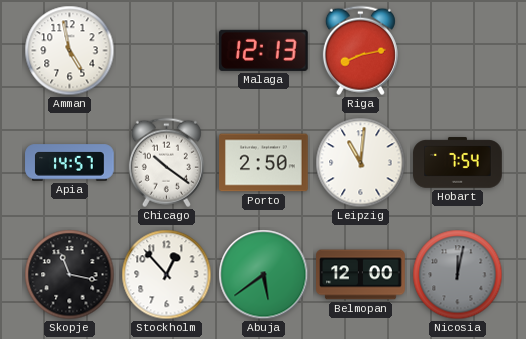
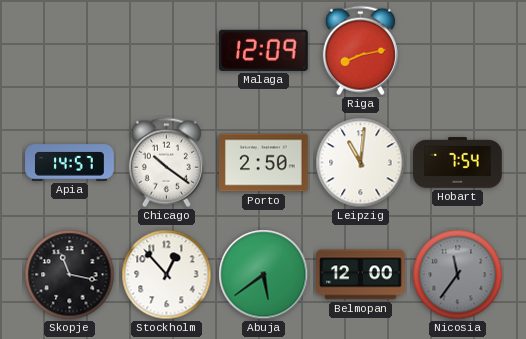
Amman: 4:58 -> none (70, 51)
Malaga: 12:13 -> 12:09 (264, 50)
Nicosia: 12:02 -> 11:36 (458, 275)
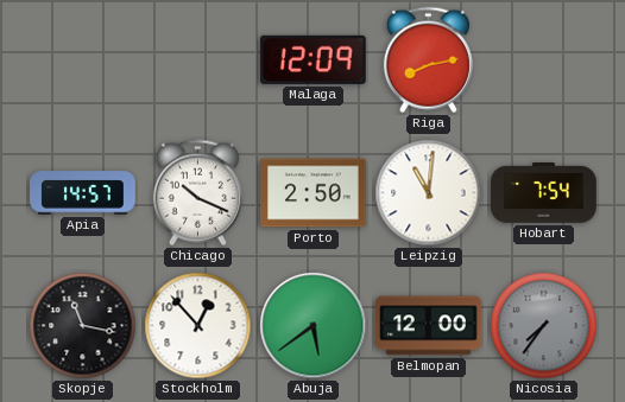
Chicago: 10:21 -> 10:19 (197, 193)
Nicosia: 11:36 -> 7:36 (544, 326)
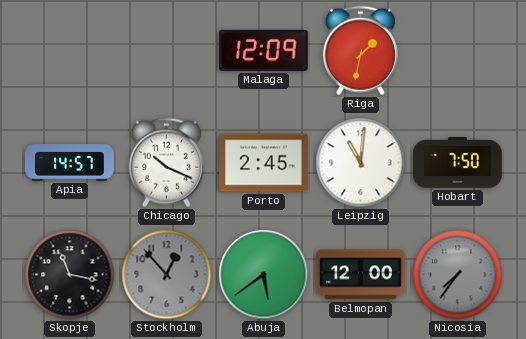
Riga: 8:13 -> 1:32 (360, 51)
Porto: 2:50 -> 2:45 (264, 163)
Hobart: 7:54 -> 7:50 (458, 163)
Stockholm dial: white -> grey (167, 275)
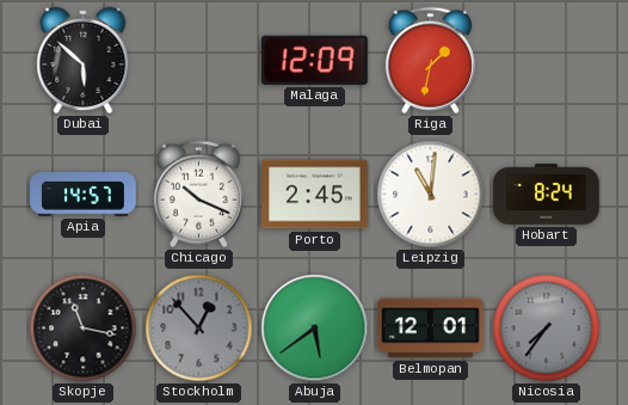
Dubai: none -> 5:52 (84, 60)
Hobart: 7:50 -> 8:24 (547, 195)
Belmopan: 12:00 -> 12:01 (431, 329)
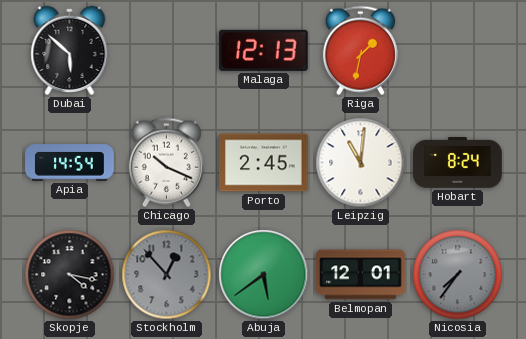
Malaga: 12:09 -> 12:13 (264, 50)
Apia: 14:57 -> 14:54 (70, 163)
Skopje: 11:17 -> 4:17 (70, 275)
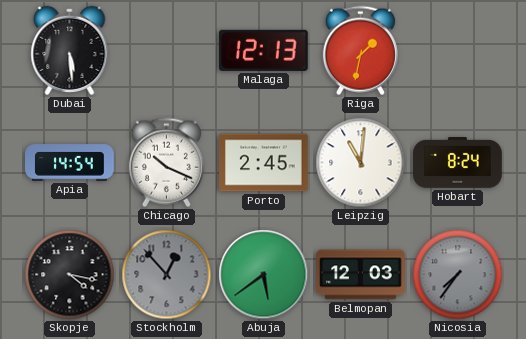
Dubai: 5:52 -> 5:29 (70, 50)
Belmopan: 12:01 -> 12:03 (361, 275)
